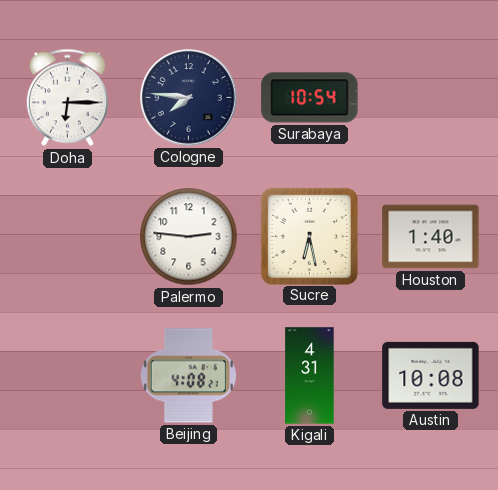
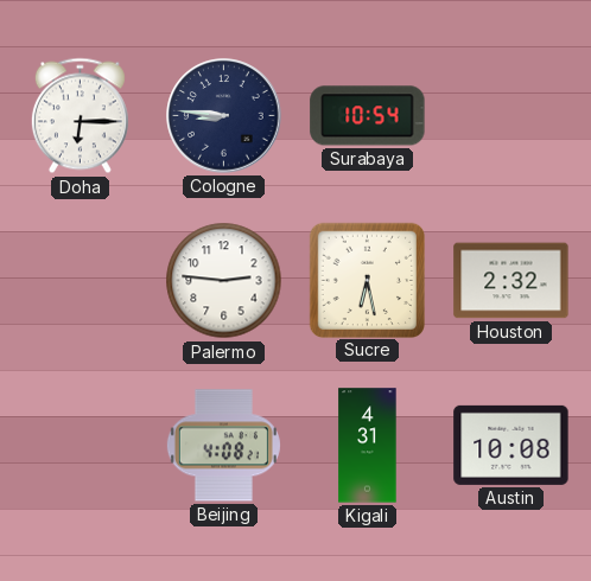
Cologne: 7:46 -> 8:46 (224, 116)
Houston: 1:40 -> 2:32 (511, 281)
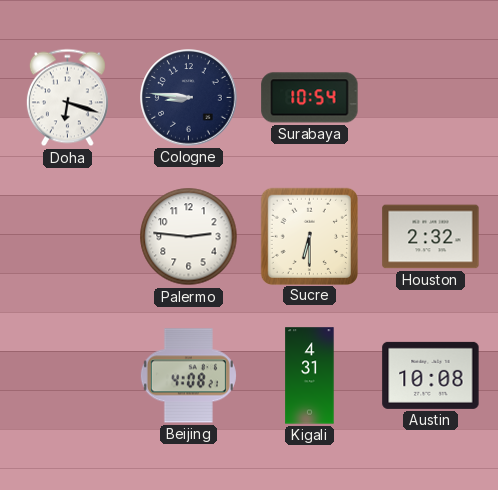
Doha: 6:15 -> 6:18 (67, 98)
Sucre: 6:28 -> 6:30 (309, 236)
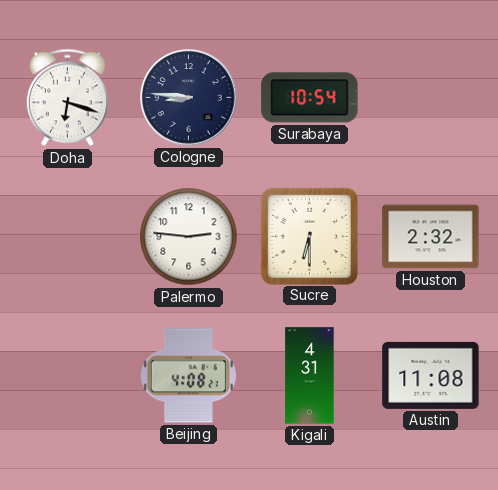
Austin: 10:08 -> 11:08 (431, 375)
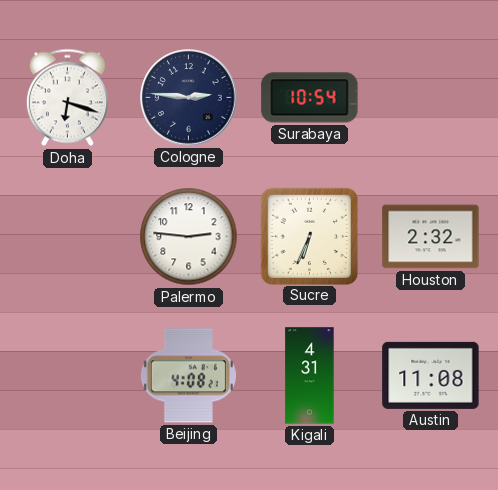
Cologne: 8:46 -> 2:46 (189, 98)
Sucre: 6:30 -> 6:34 (309, 236)
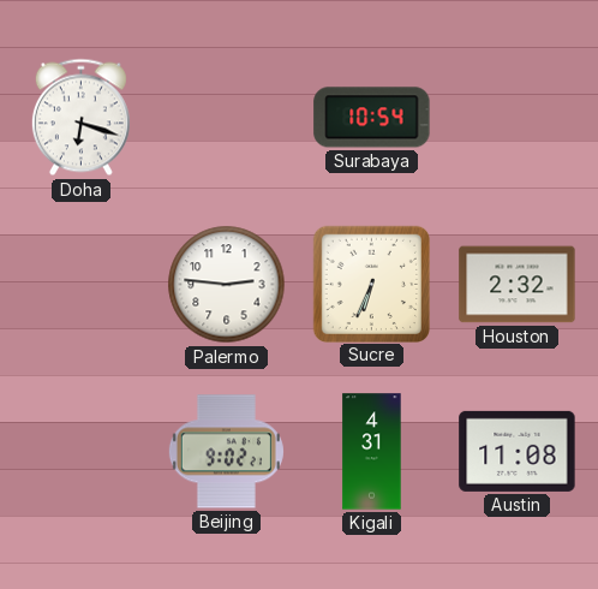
Cologne: 2:46 -> none (189, 98)
Beijing: 4:08 -> 9:02 (226, 452)
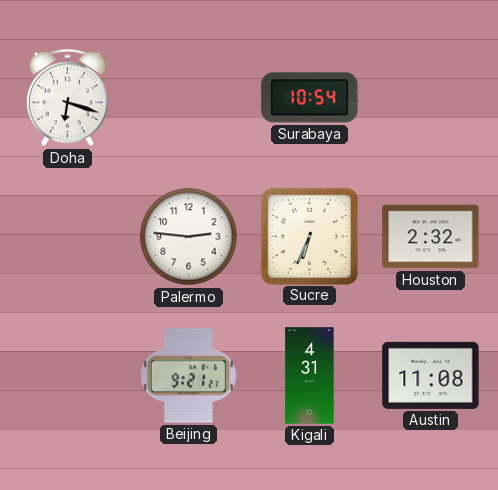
Beijing: 9:02 -> 9:21 (188, 376)
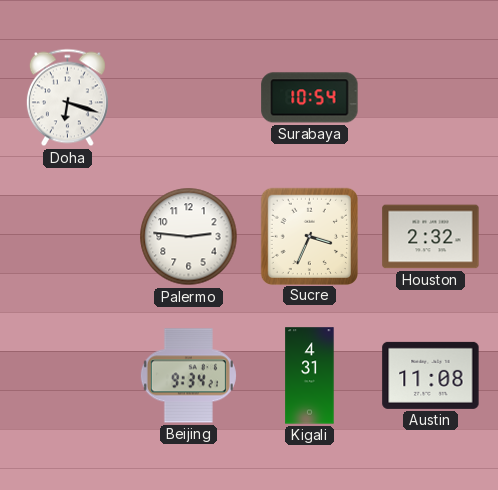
Sucre: 6:34 -> 3:34 (309, 236)
Beijing: 9:21 -> 9:34 (188, 376)
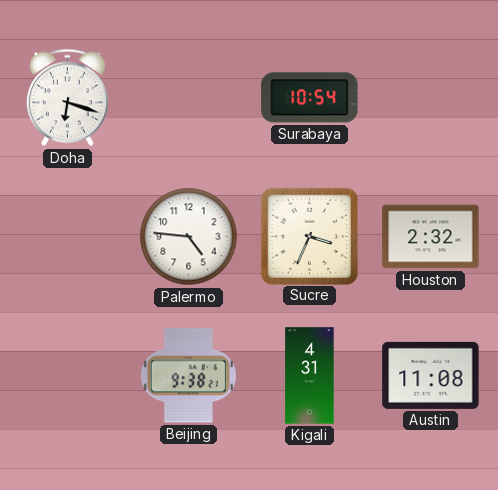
Palermo: 2:46 -> 4:46 (189, 237)
Beijing: 9:34 -> 9:38 (188, 376)
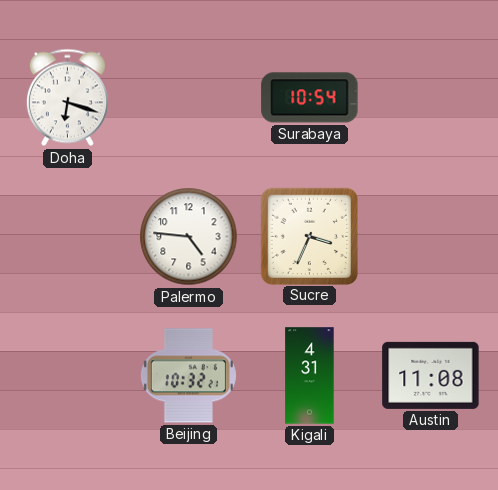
Houston: 2:32 -> none (431, 237)
Beijing: 9:38 -> 10:32 (188, 376)
